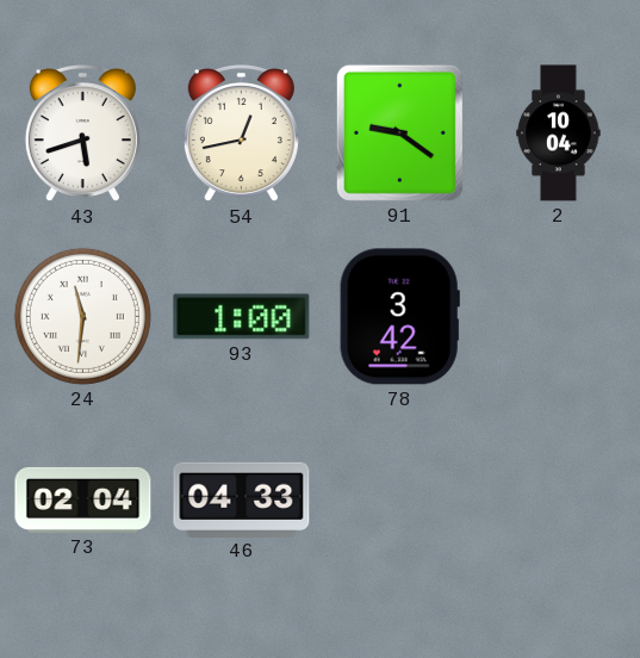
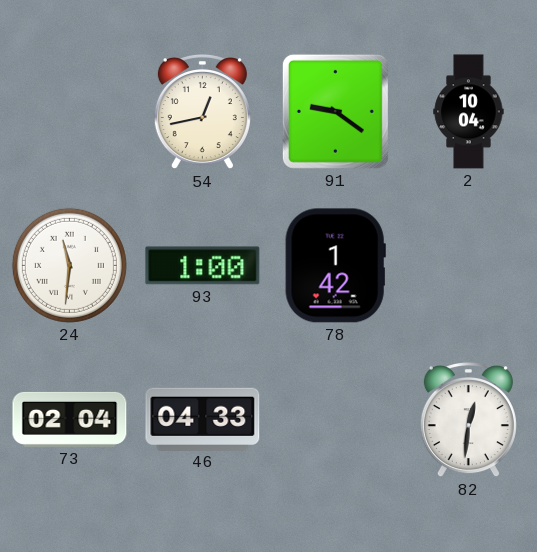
43: 5:42 -> none (82, 135)
78: 3:42 -> 1:42 (335, 266)
82: none -> 12:31 (468, 421)
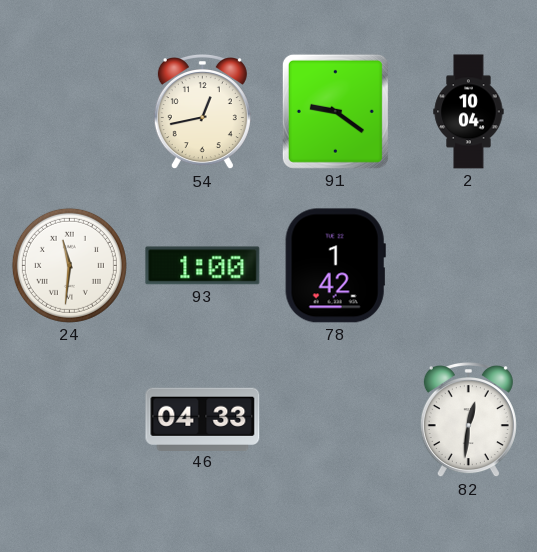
73: 02:04 -> none (70, 419)
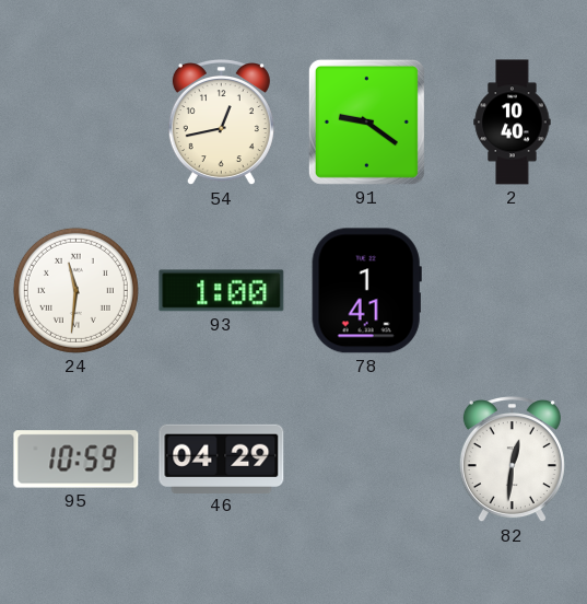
2: 10:04 -> 10:40 (513, 123)
78: 1:42 -> 1:41 (366, 291)
95: none -> 10:59 (77, 460)
46: 04:33 -> 04:29 (222, 458)
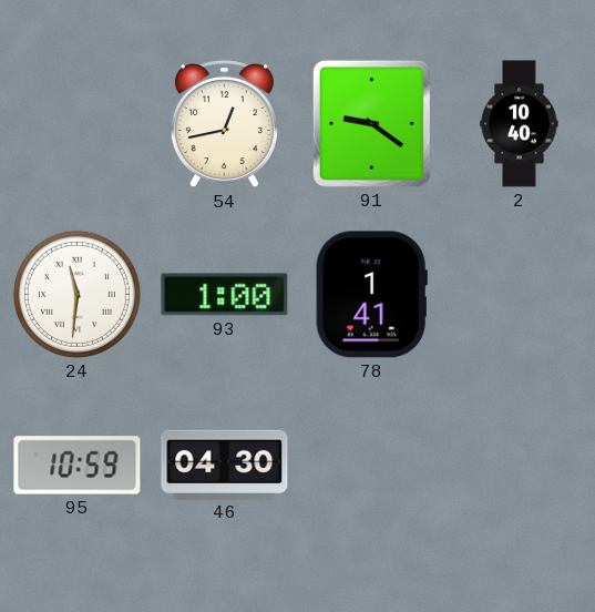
46: 04:29 -> 04:30 (225, 465)
82: 12:31 -> none (512, 461)
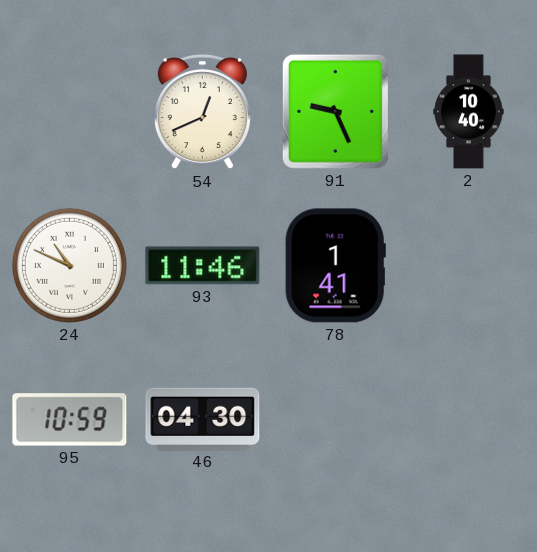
54: 12:43 -> 12:41 (202, 113)
91: 9:21 -> 9:26 (335, 111)
24: 11:31 -> 10:49 (69, 265)
93: 1:00 -> 11:46 (203, 266)
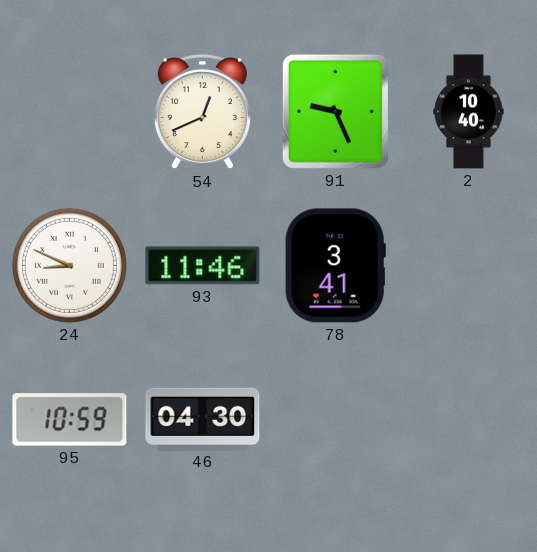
24: 10:49 -> 8:49 (69, 265)
78: 1:41 -> 3:41 (335, 266)
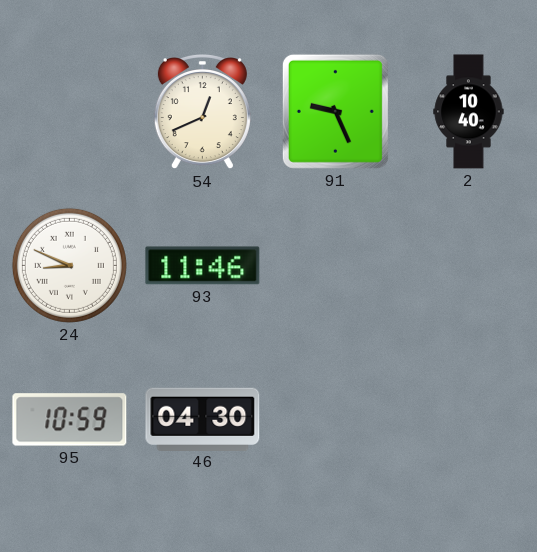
78: 3:41 -> none (335, 266)
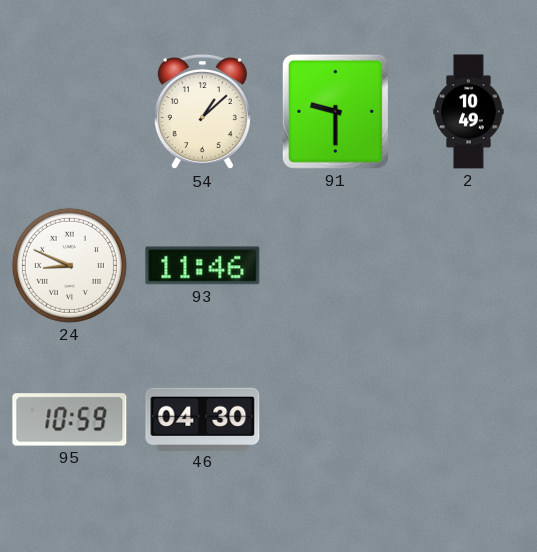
54: 12:41 -> 1:08 (202, 113)
91: 9:26 -> 9:30 (335, 111)
2: 10:40 -> 10:49 (469, 112)
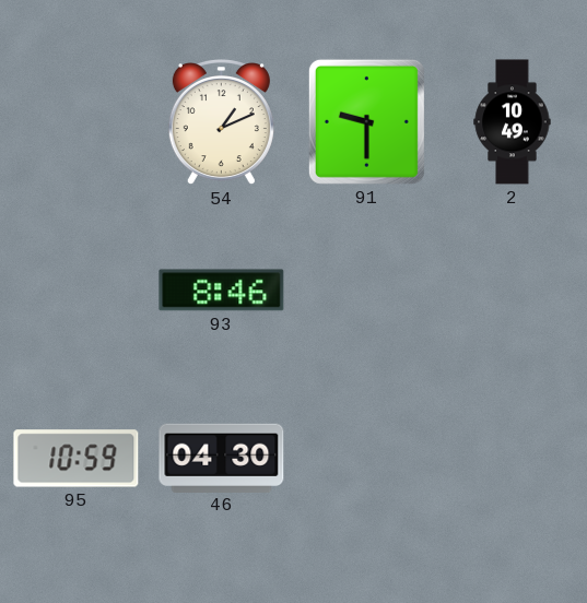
54: 1:08 -> 1:11 (221, 123)
24: 8:49 -> none (69, 265)
93: 11:46 -> 8:46 (222, 291)
